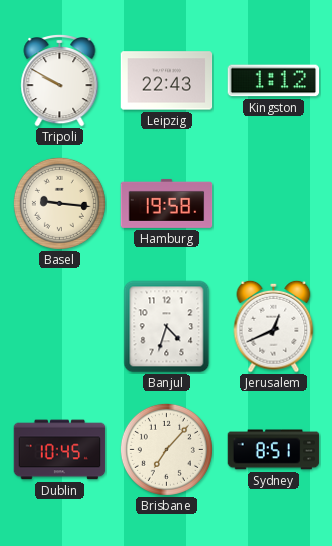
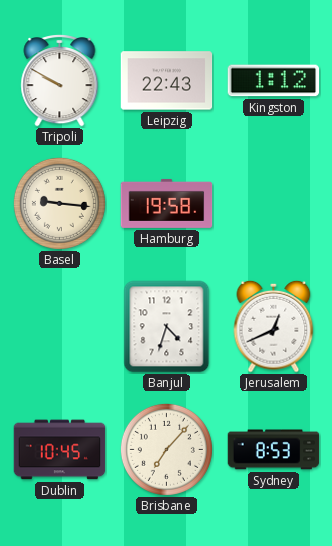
Sydney: 8:51 -> 8:53 (274, 450)
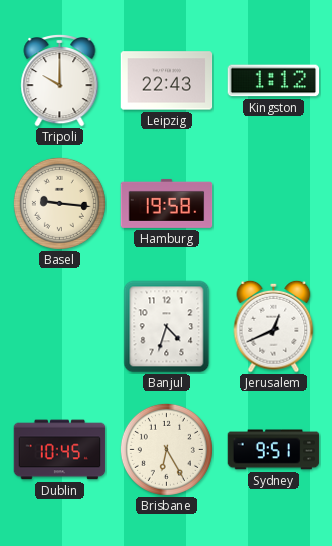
Tripoli: 9:50 -> 10:00 (60, 81)
Brisbane: 7:07 -> 6:25 (166, 449)
Sydney: 8:53 -> 9:51 (274, 450)
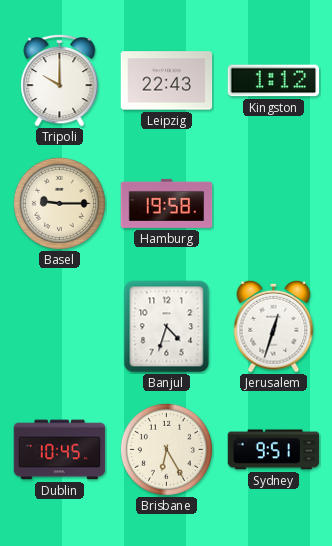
Basel: 9:16 -> 9:15 (59, 203)
Jerusalem: 12:41 -> 12:33 (274, 326)
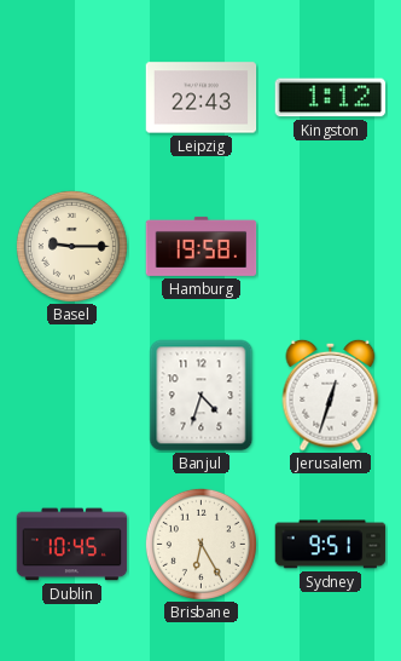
Tripoli: 10:00 -> none (60, 81)
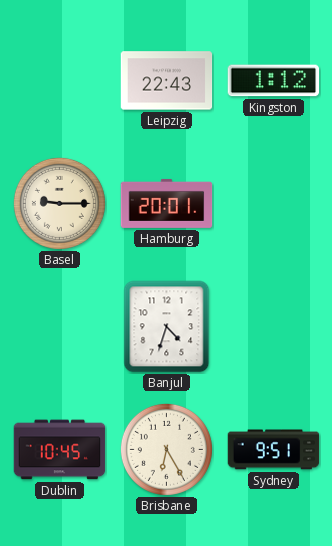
Hamburg: 19:58 -> 20:01 (167, 203)
Jerusalem: 12:33 -> none (331, 395)
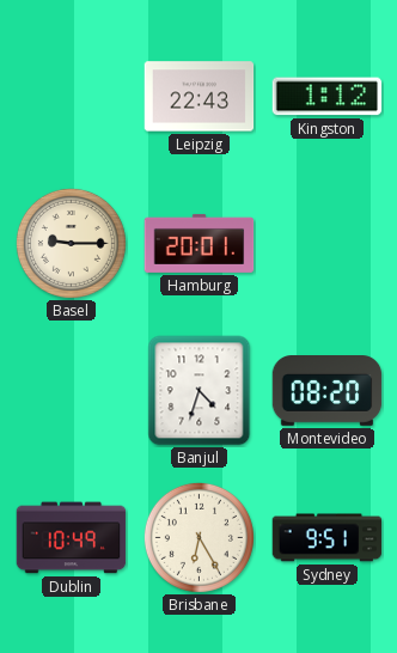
Montevideo: none -> 08:20 (328, 391)
Dublin: 10:45 -> 10:49 (72, 538)
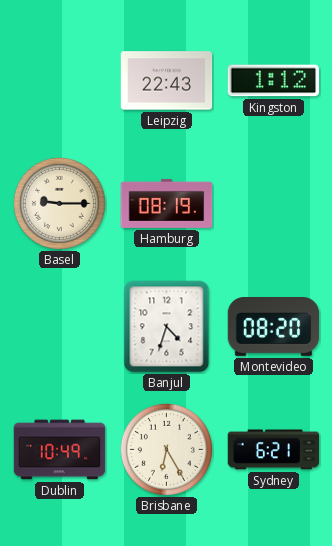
Hamburg: 20:01 -> 08:19 (167, 203)
Sydney: 9:51 -> 6:21 (274, 450)
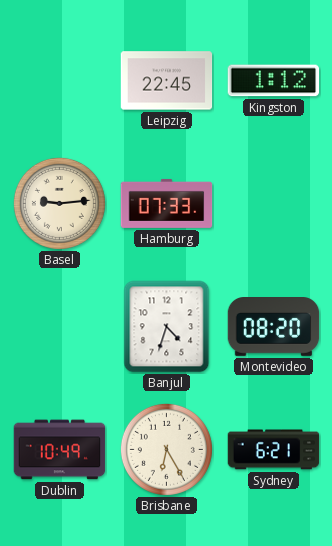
Leipzig: 22:43 -> 22:45 (167, 81)
Basel: 9:15 -> 9:14 (59, 203)
Hamburg: 08:19 -> 07:33 (167, 203)
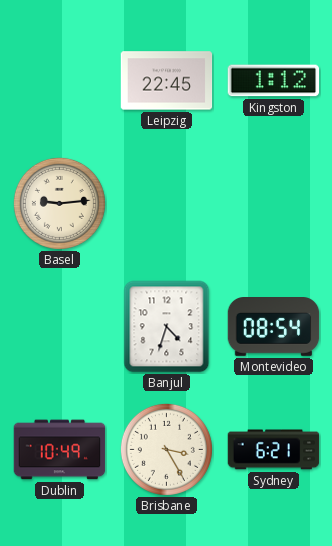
Hamburg: 07:33 -> none (167, 203)
Montevideo: 08:20 -> 08:54 (274, 327)
Brisbane: 6:25 -> 3:25 (166, 449)
